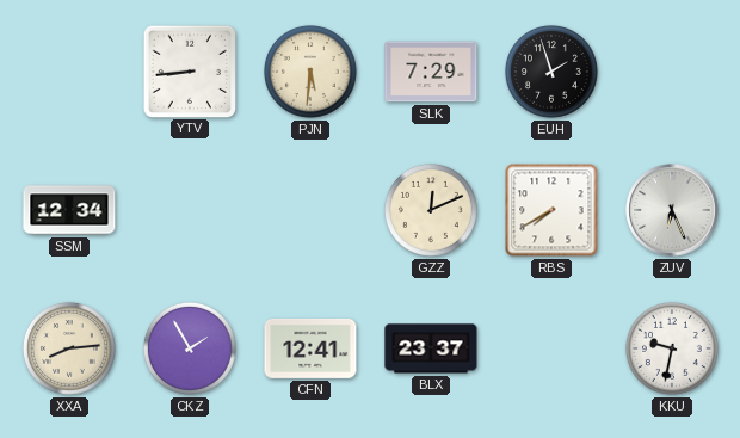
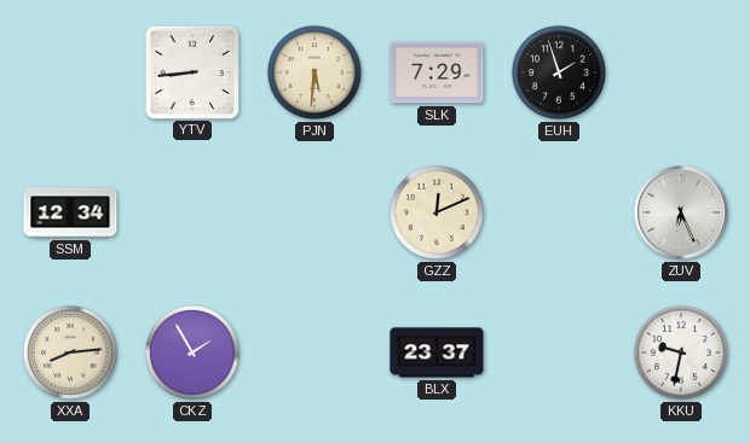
RBS: 7:40 -> none (551, 210)
CFN: 12:41 -> none (310, 348)
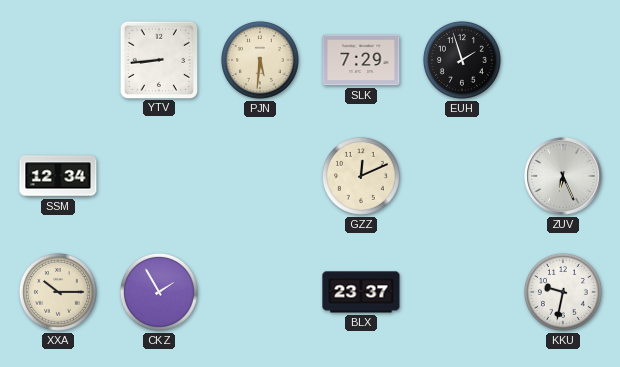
XXA: 8:14 -> 10:15 (58, 292)
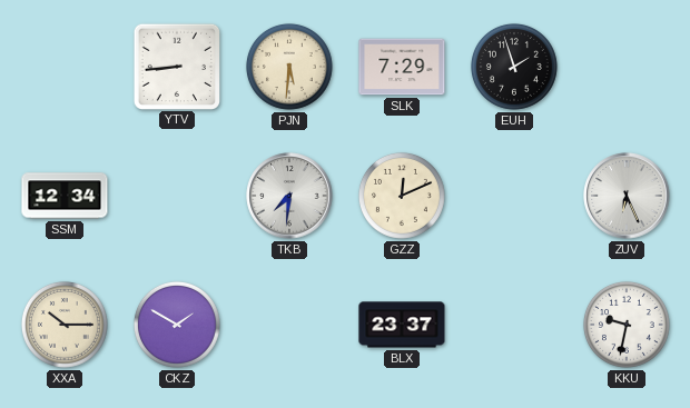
TKB: none -> 7:31 (289, 196)
CKZ: 1:55 -> 1:50 (177, 325)
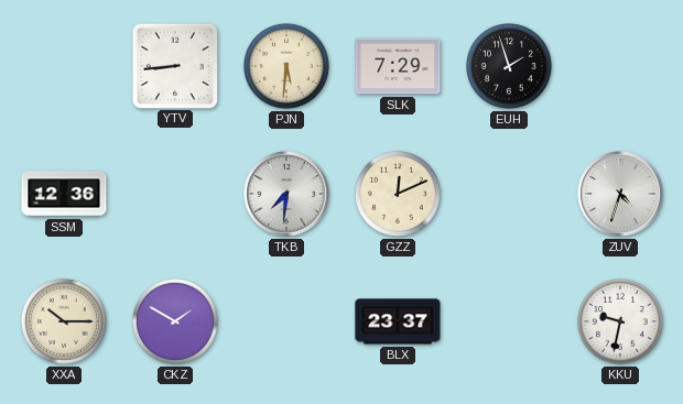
SSM: 12:34 -> 12:36 (64, 194)
ZUV: 6:26 -> 4:33 (620, 194)
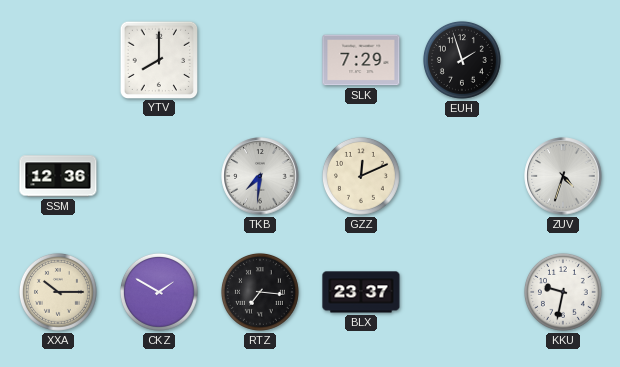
YTV: 8:44 -> 8:00 (158, 59)
PJN: 5:31 -> none (286, 66)
RTZ: none -> 7:16 (260, 292)
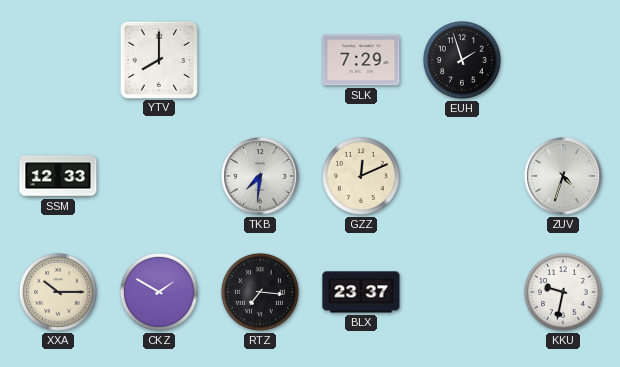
SSM: 12:36 -> 12:33 (58, 176)
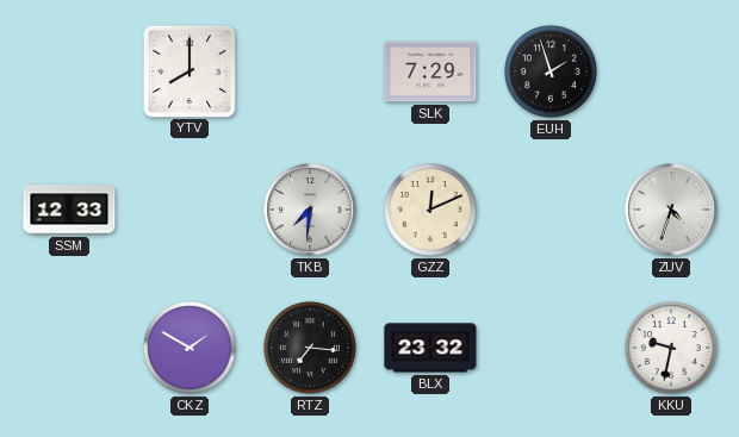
XXA: 10:15 -> none (58, 292)
BLX: 23:37 -> 23:32 (430, 348)
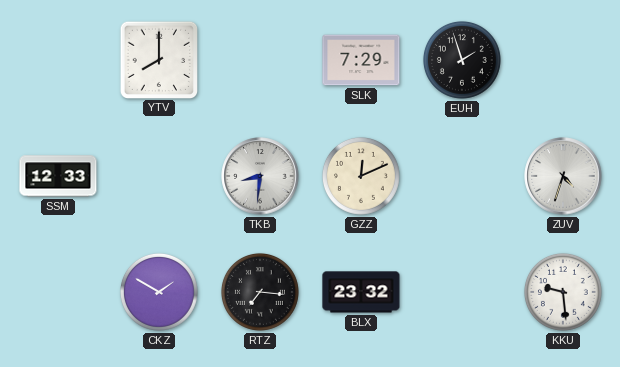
TKB: 7:31 -> 8:31 (260, 176)
KKU: 9:32 -> 9:29 (563, 292)
